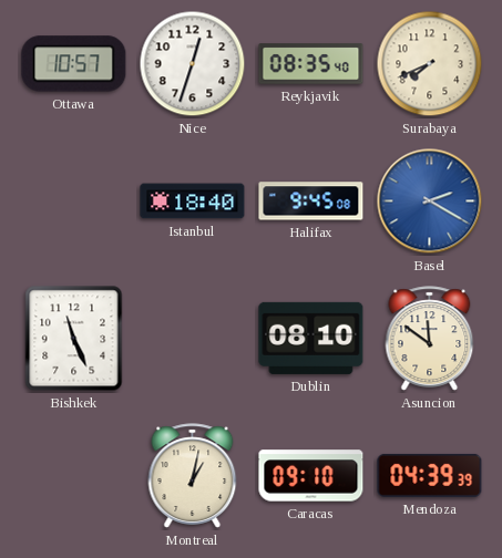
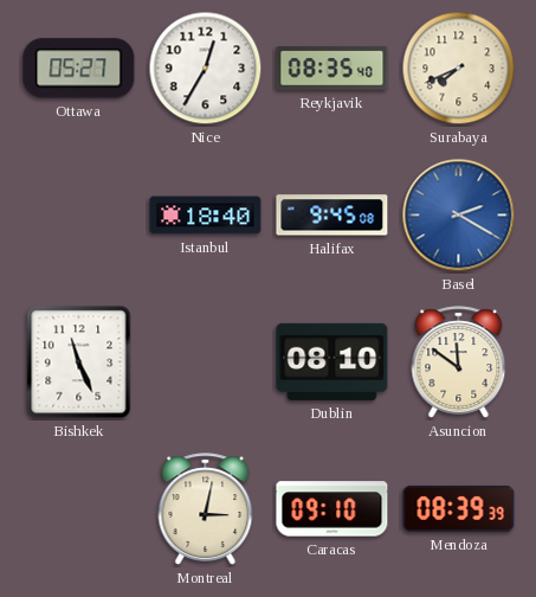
Ottawa: 10:57 -> 05:27 (79, 69)
Nice: 12:33 -> 12:35 (206, 69)
Montreal: 1:02 -> 3:02 (206, 509)
Mendoza: 04:39 -> 08:39 (459, 508)
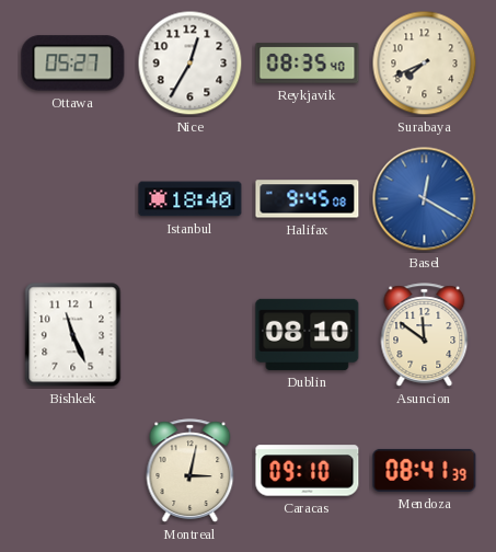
Basel: 2:20 -> 12:20 (425, 199)
Mendoza: 08:39 -> 08:41 (425, 470)
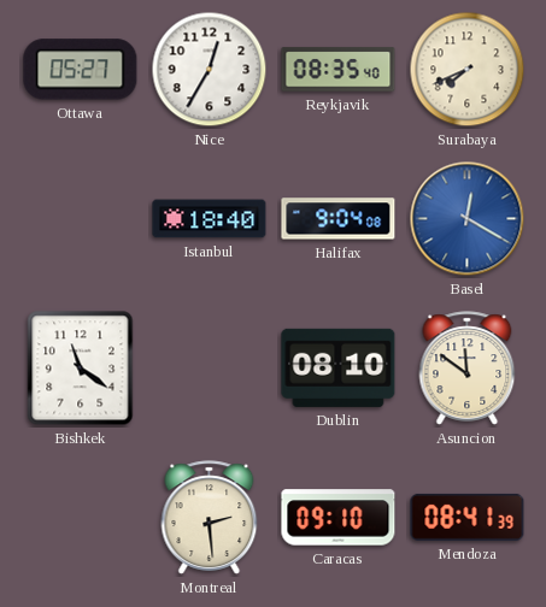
Halifax: 9:45 -> 9:04 (339, 219)
Bishkek: 11:26 -> 11:21 (81, 369)
Montreal: 3:02 -> 2:29 (210, 518)
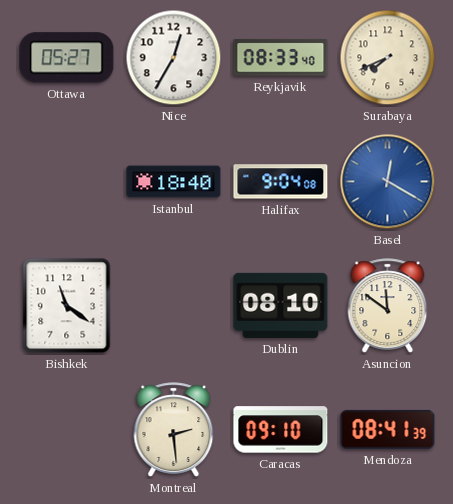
Reykjavik: 08:35 -> 08:33 (281, 58)
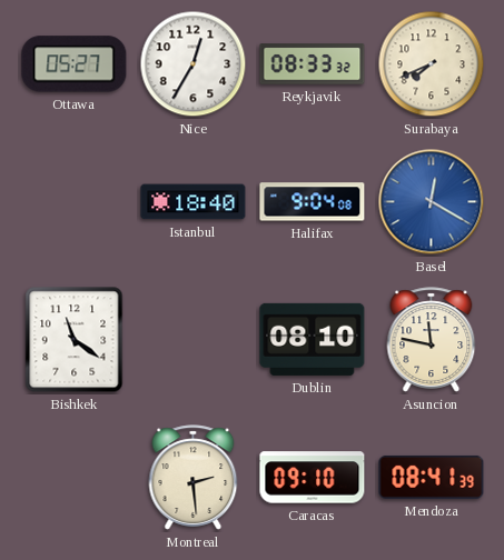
Reykjavik: 08:33:40 -> 08:33:32 (313, 64)
Asuncion: 11:51 -> 11:47 (432, 340)
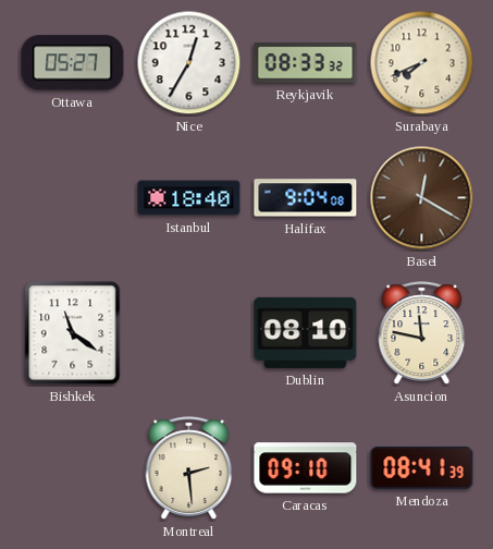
Basel dial: blue -> brown (422, 198)
